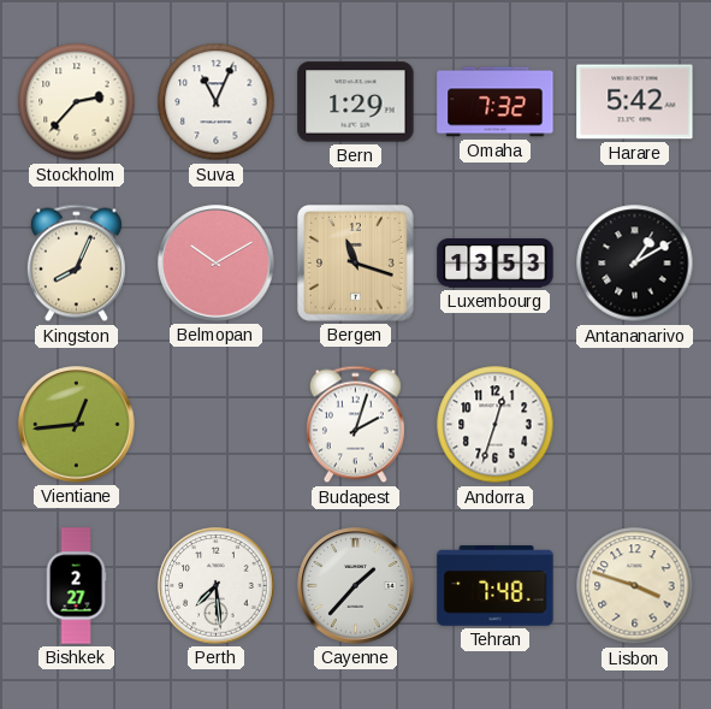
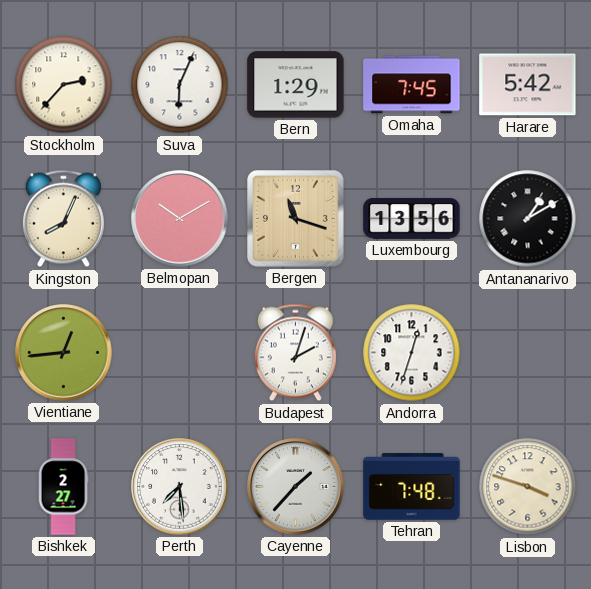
Suva: 11:04 -> 6:04 (180, 85)
Omaha: 7:32 -> 7:45 (412, 85)
Luxembourg: 13:53 -> 13:56 (412, 219)
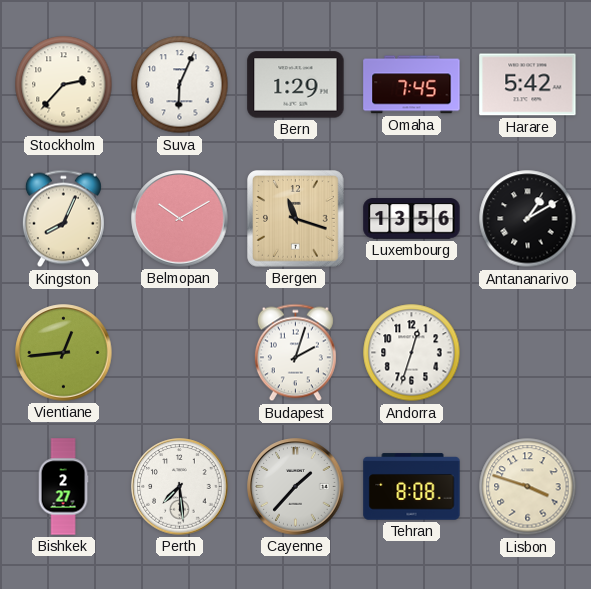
Tehran: 7:48 -> 8:08 (412, 487)
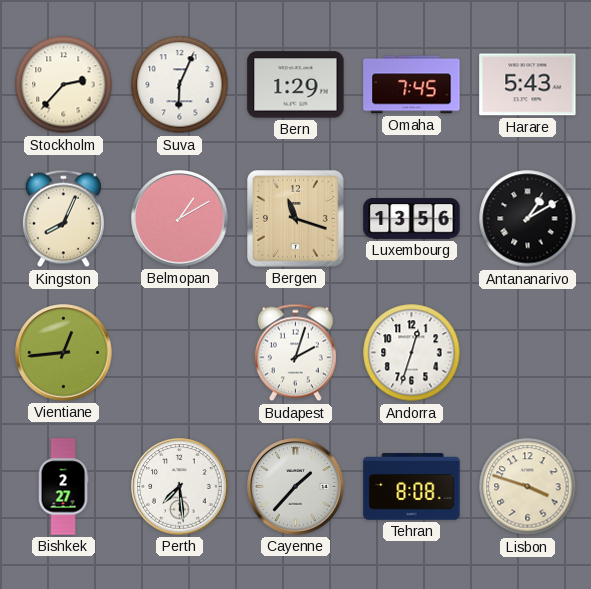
Harare: 5:42 -> 5:43 (528, 85)
Belmopan: 10:10 -> 1:10 (180, 219)
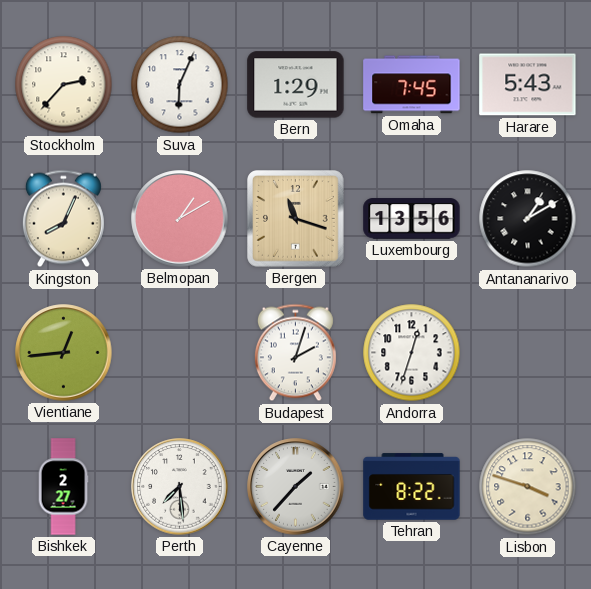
Tehran: 8:08 -> 8:22 (412, 487)
